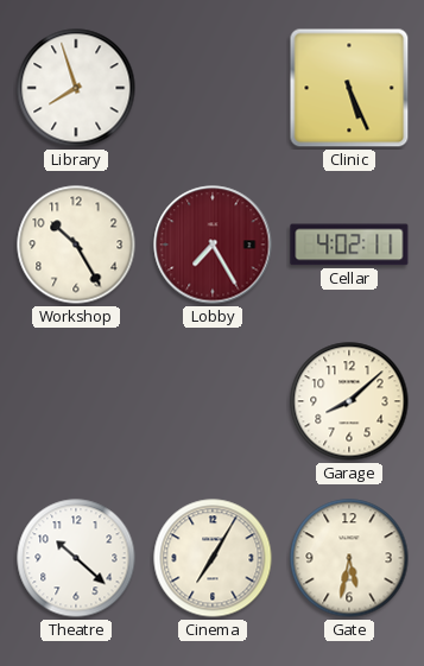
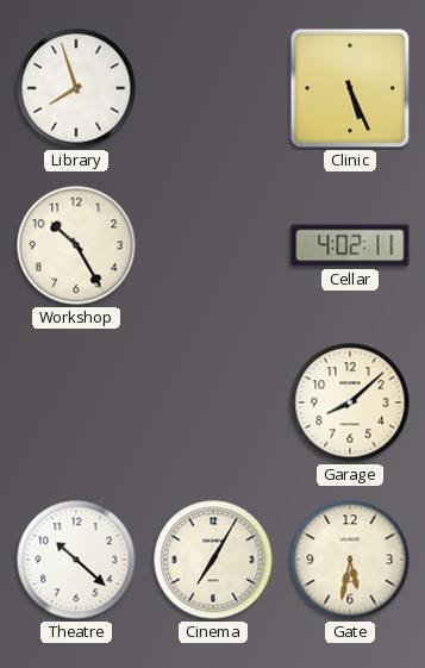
Lobby: 7:25 -> none (213, 245)
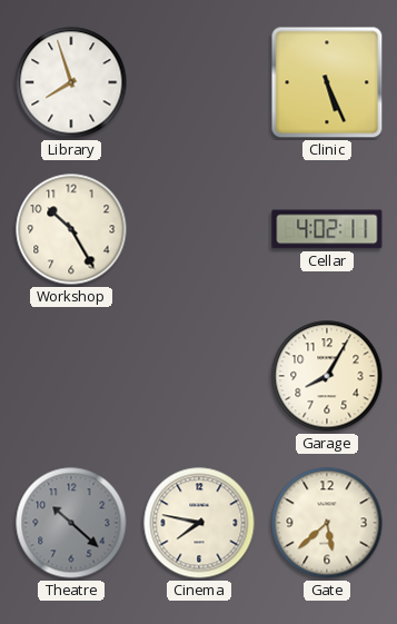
Garage: 8:08 -> 8:05 (327, 376)
Theatre dial: white -> grey (71, 523)
Cinema: 7:05 -> 7:47 (199, 523)
Gate: 5:32 -> 5:38 (327, 523)
